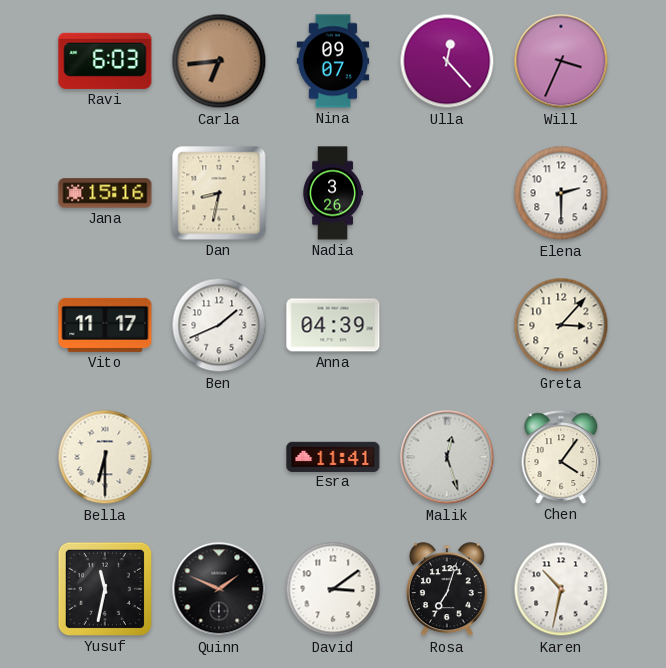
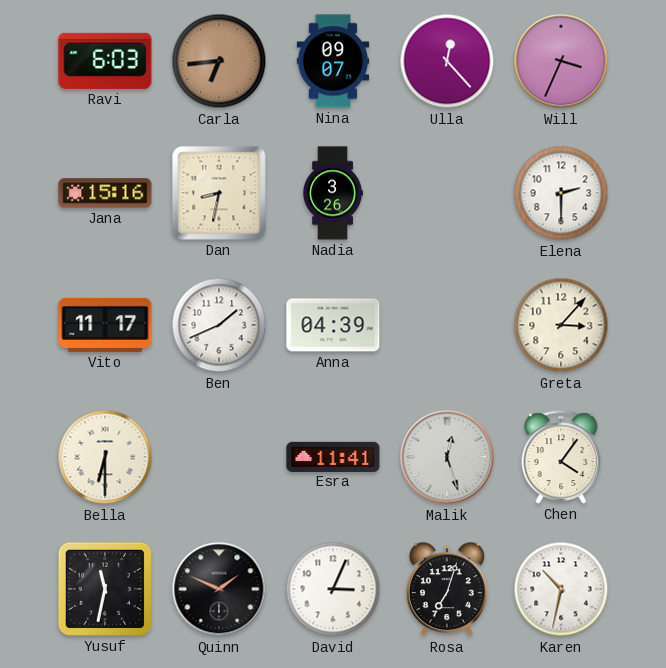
David: 3:09 -> 3:04 (333, 589)
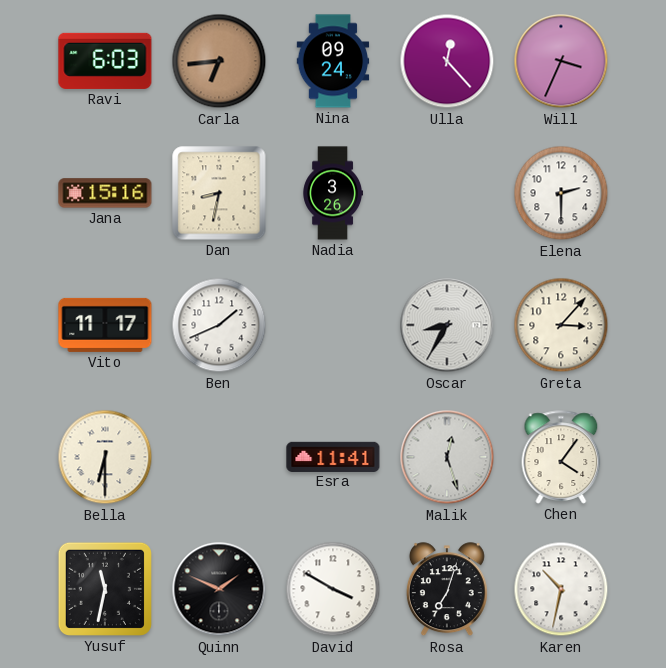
Nina: 09:07 -> 09:24 (333, 61)
Anna: 04:39 -> none (333, 325)
Oscar: none -> 8:35 (447, 325)
David: 3:04 -> 3:50 (333, 589)
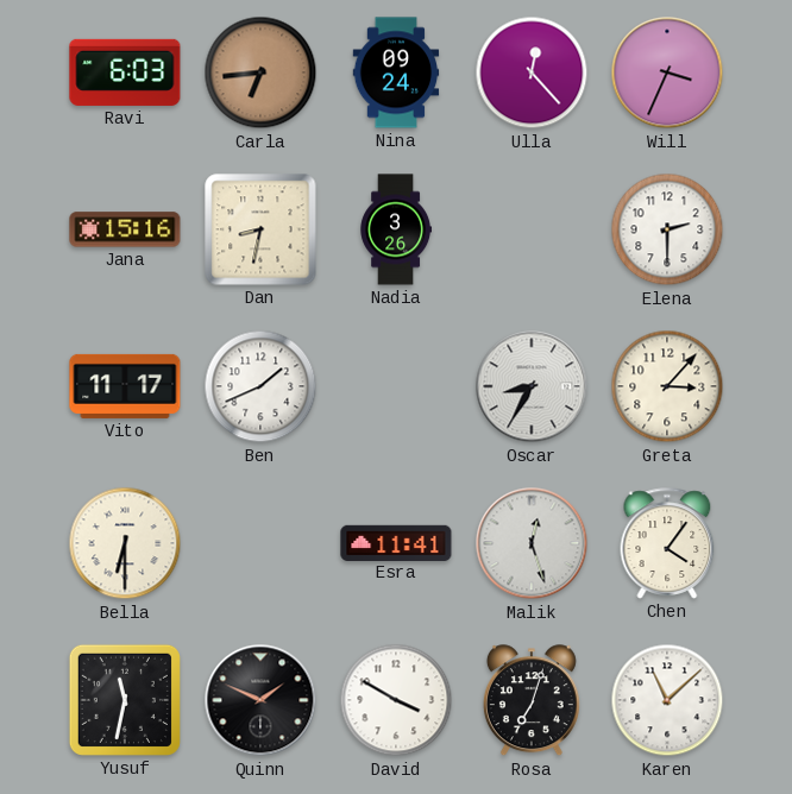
Karen: 10:32 -> 11:08 (667, 700)
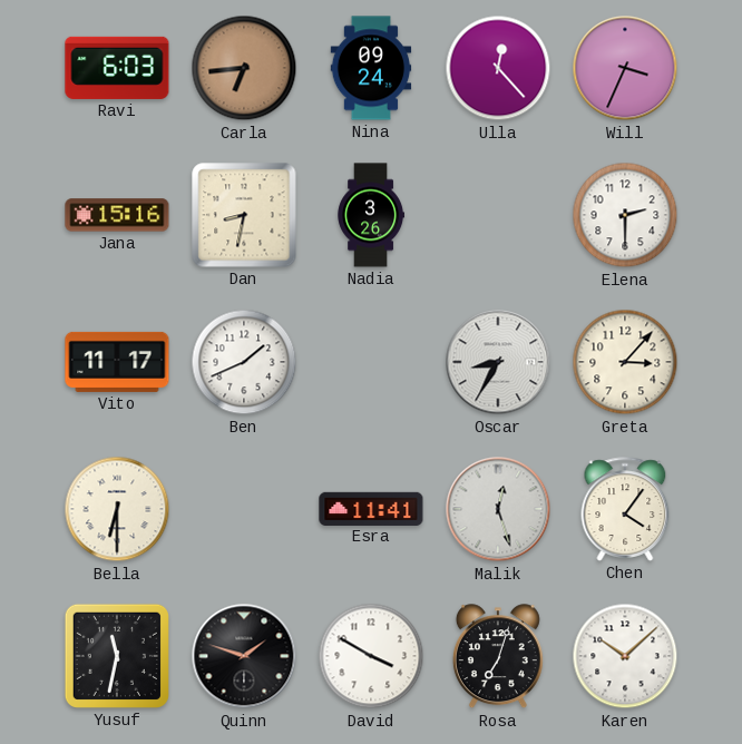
Quinn: 1:49 -> 1:48 (244, 656)
Karen: 11:08 -> 10:08 (625, 656)
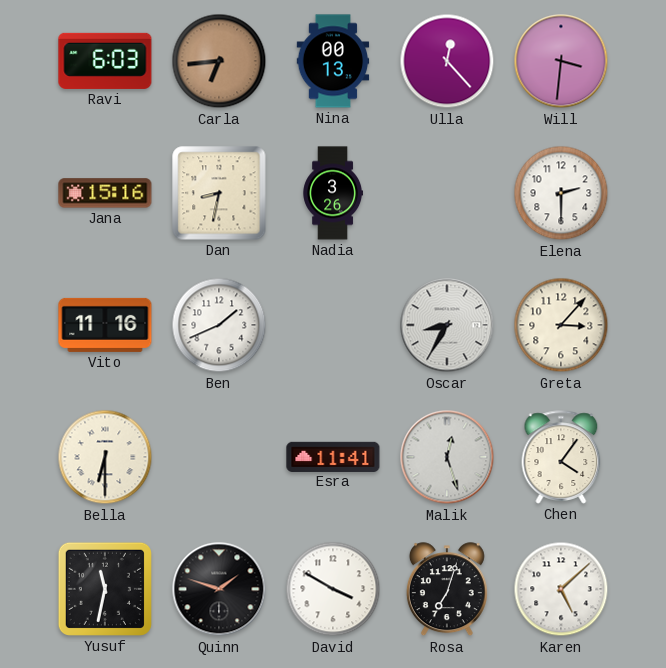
Nina: 09:24 -> 00:13 (333, 61)
Will: 3:34 -> 3:31 (561, 61)
Vito: 11:17 -> 11:16 (105, 325)
Karen: 10:08 -> 5:08 (561, 589)
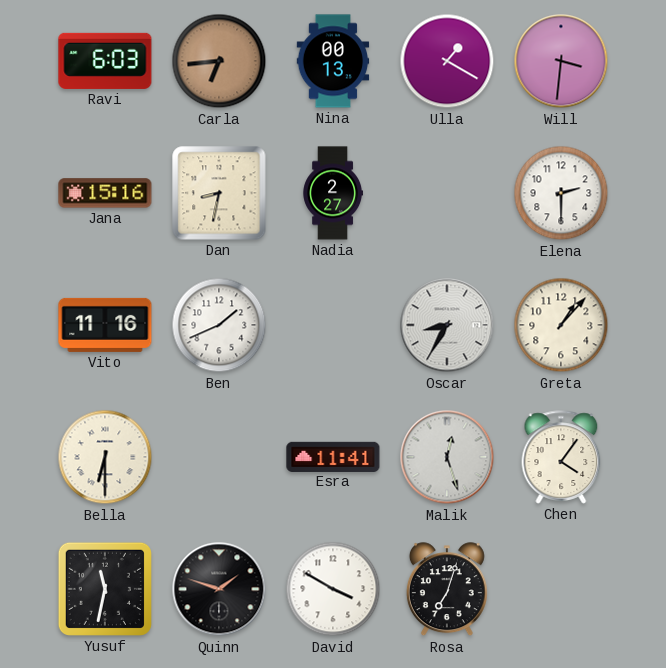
Ulla: 12:23 -> 1:20 (447, 61)
Nadia: 3:26 -> 2:27 (332, 193)
Greta: 3:07 -> 1:07 (561, 325)
Karen: 5:08 -> none (561, 589)
